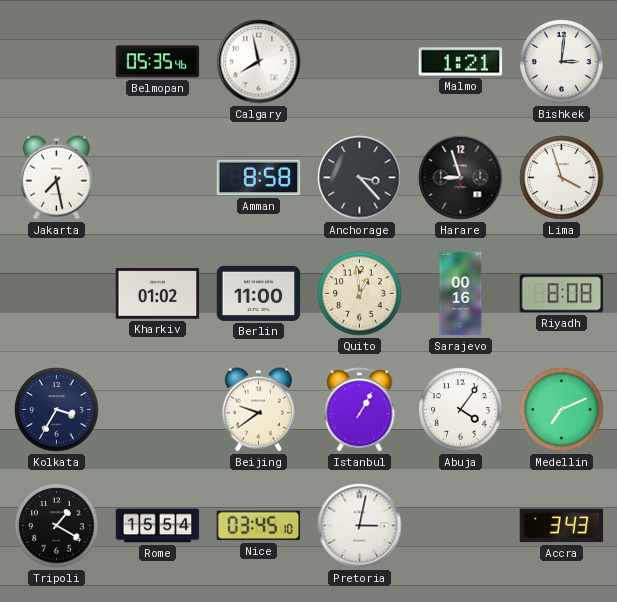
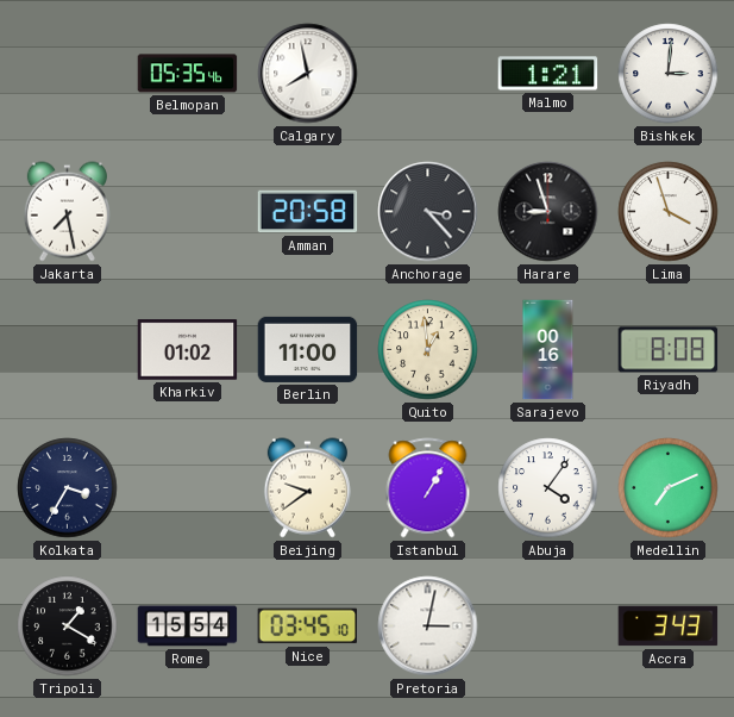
Amman: 8:58 -> 20:58 (308, 212)
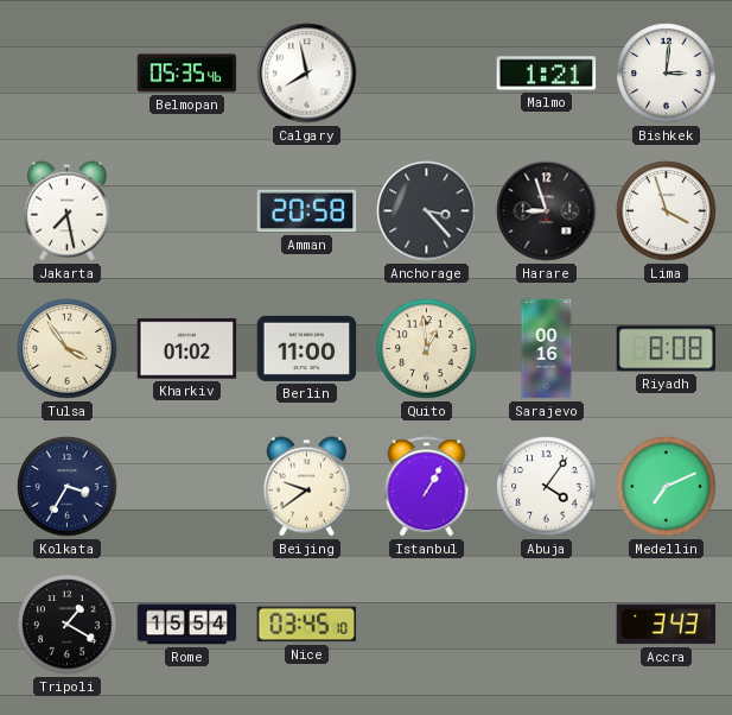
Tulsa: none -> 3:54 (68, 349)
Pretoria: 3:02 -> none (428, 626)
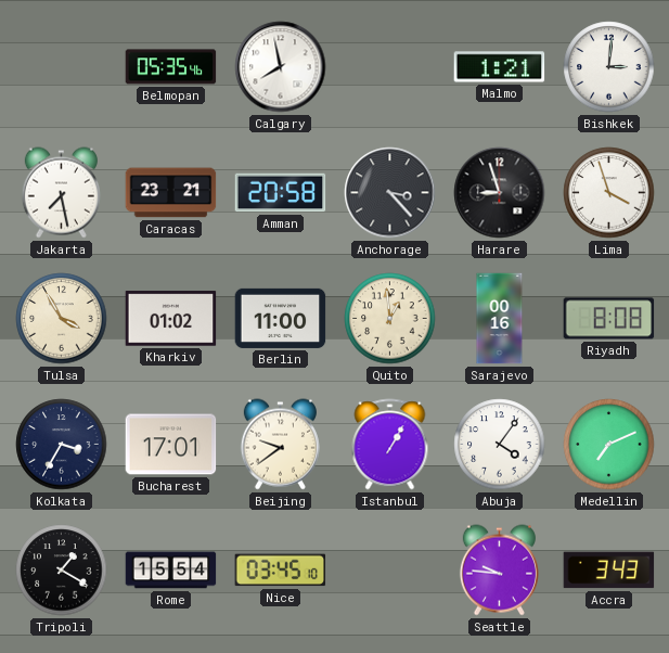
Caracas: none -> 23:21 (171, 193)
Tulsa: 3:54 -> 3:55 (62, 319)
Bucharest: none -> 17:01 (171, 445)
Seattle: none -> 9:46 (499, 571)
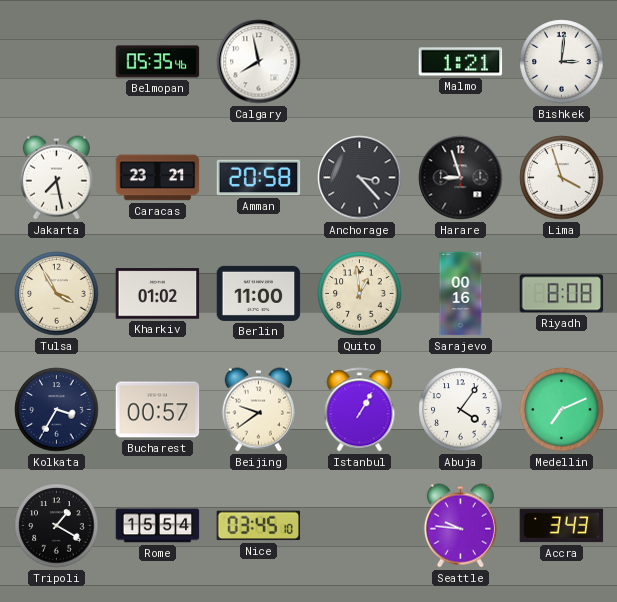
Bucharest: 17:01 -> 00:57 (158, 410)
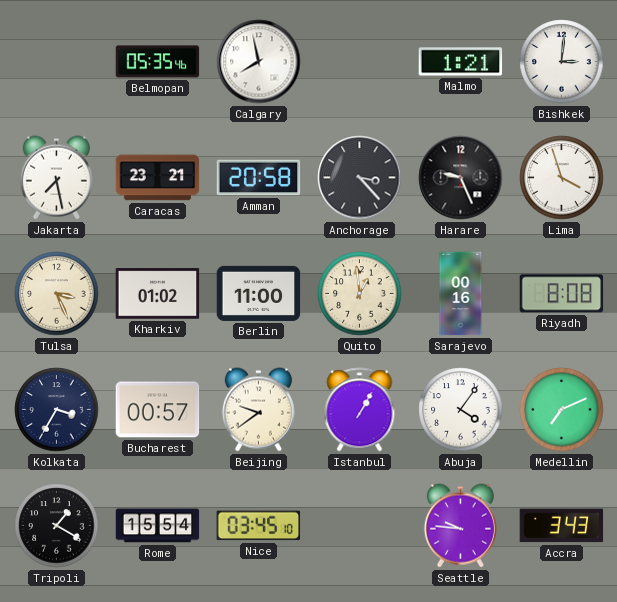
Harare: 8:57 -> 9:26 (461, 178)
Tulsa: 3:55 -> 3:26 (57, 294)
